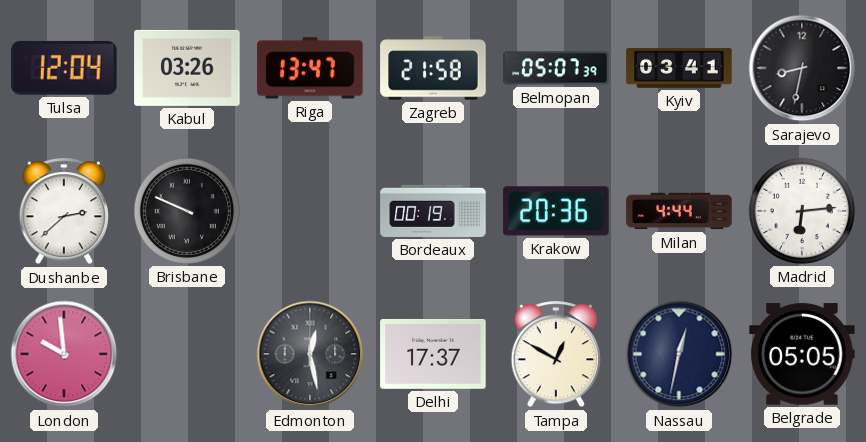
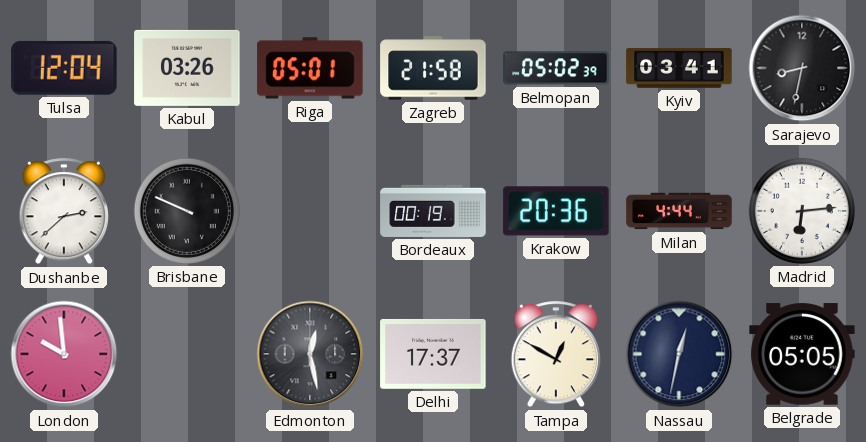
Riga: 13:47 -> 05:01 (310, 68)
Belmopan: 05:07 -> 05:02 (556, 68)
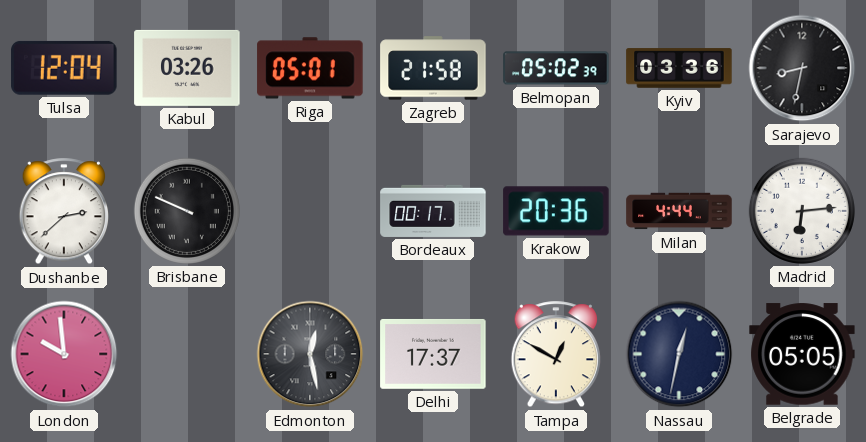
Kyiv: 03:41 -> 03:36 (679, 68)
Bordeaux: 00:19 -> 00:17 (433, 211)
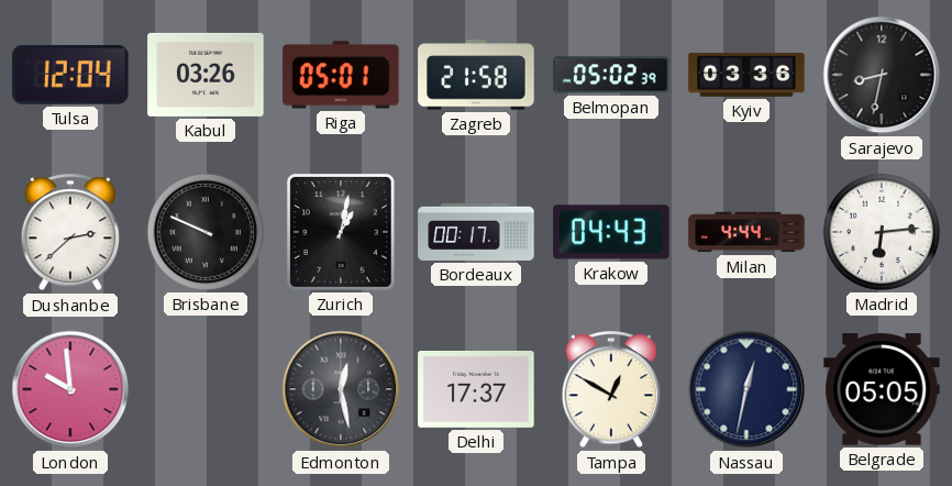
Zurich: none -> 1:02 (341, 232)
Krakow: 20:36 -> 04:43 (611, 232)
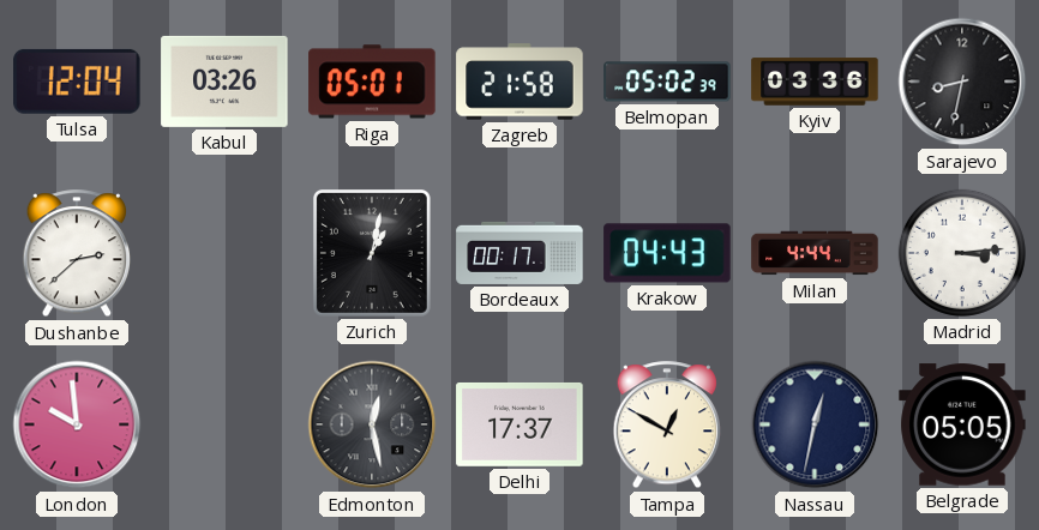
Brisbane: 9:49 -> none (206, 232)
Madrid: 6:14 -> 3:14 (962, 253)
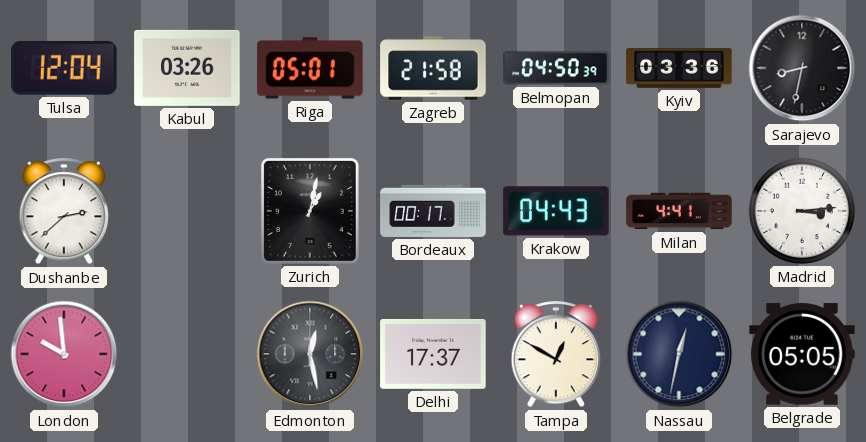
Belmopan: 05:02 -> 04:50 (556, 68)
Milan: 4:44 -> 4:41 (679, 211)
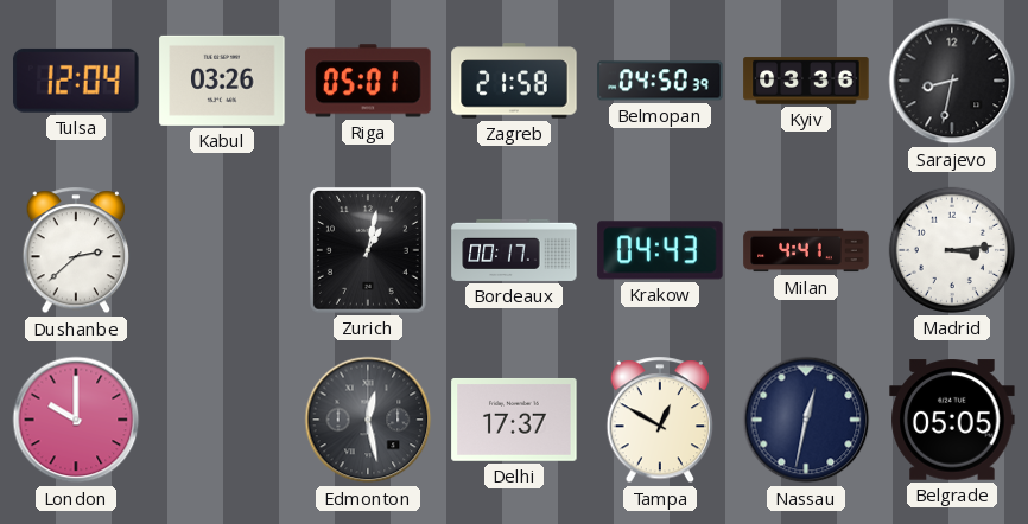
London: 9:59 -> 10:00 (76, 420)
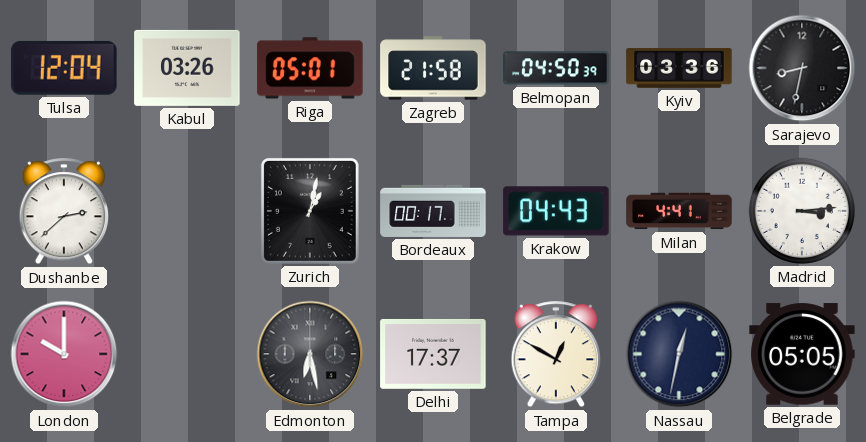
Edmonton: 12:28 -> 6:28 (310, 354)
